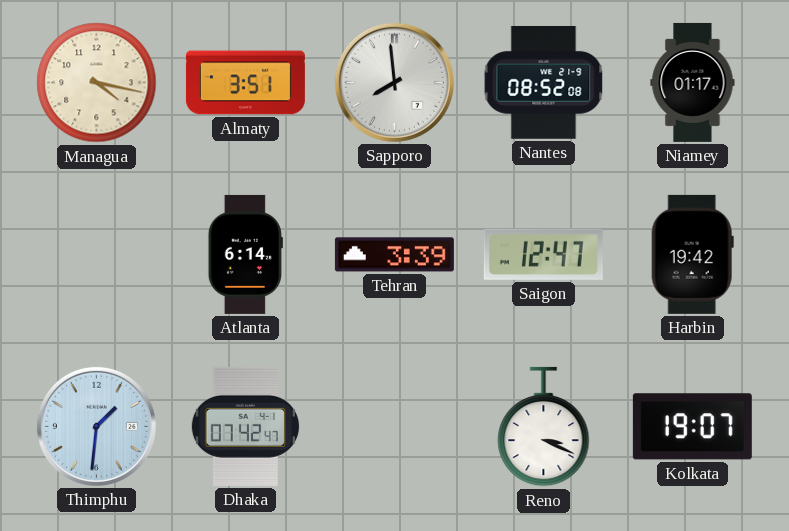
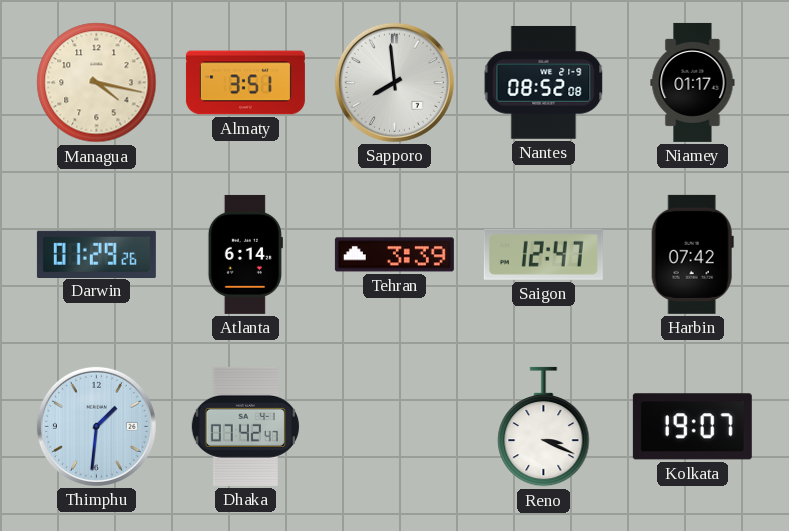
Darwin: none -> 01:29 (96, 254)
Harbin: 19:42 -> 07:42 (692, 254)
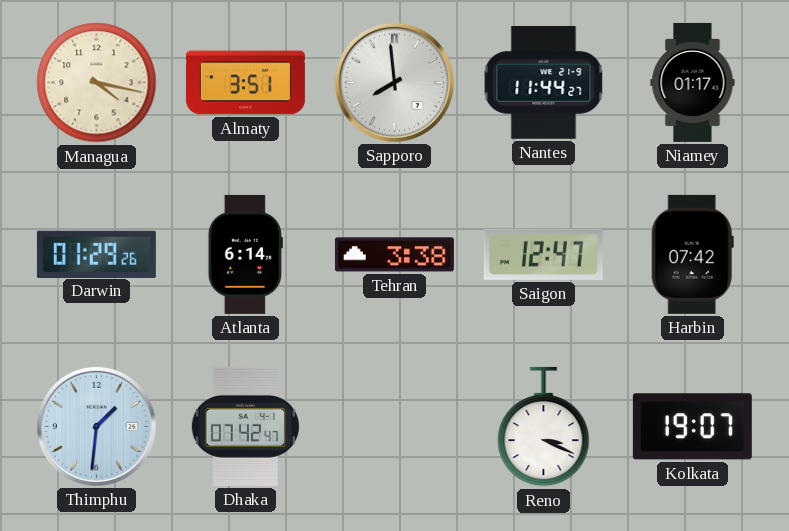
Nantes: 08:52 -> 11:44 (544, 83)
Tehran: 3:39 -> 3:38 (394, 255)
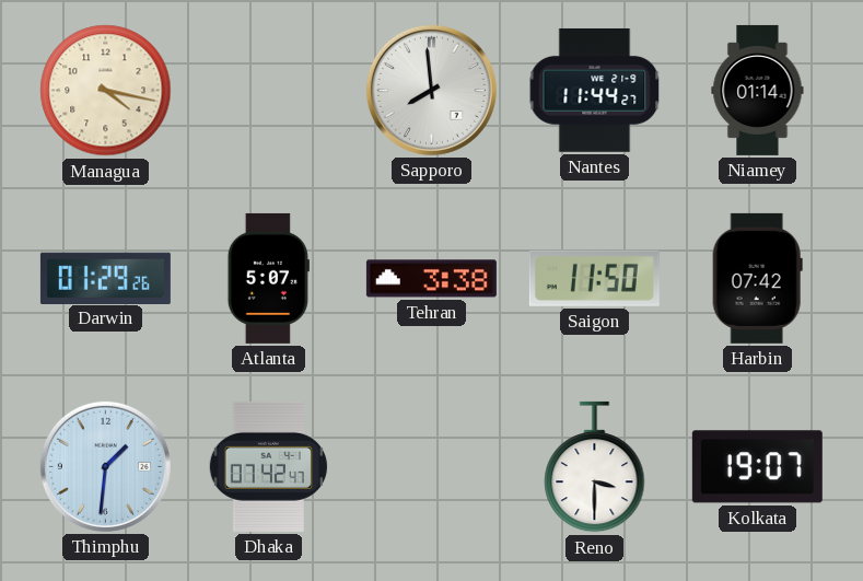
Almaty: 3:51 -> none (245, 83)
Niamey: 01:17 -> 01:14 (758, 90)
Atlanta: 6:14 -> 5:07 (268, 278)
Saigon: 12:47 -> 11:50 (594, 278)
Reno: 3:19 -> 3:30 (595, 467)
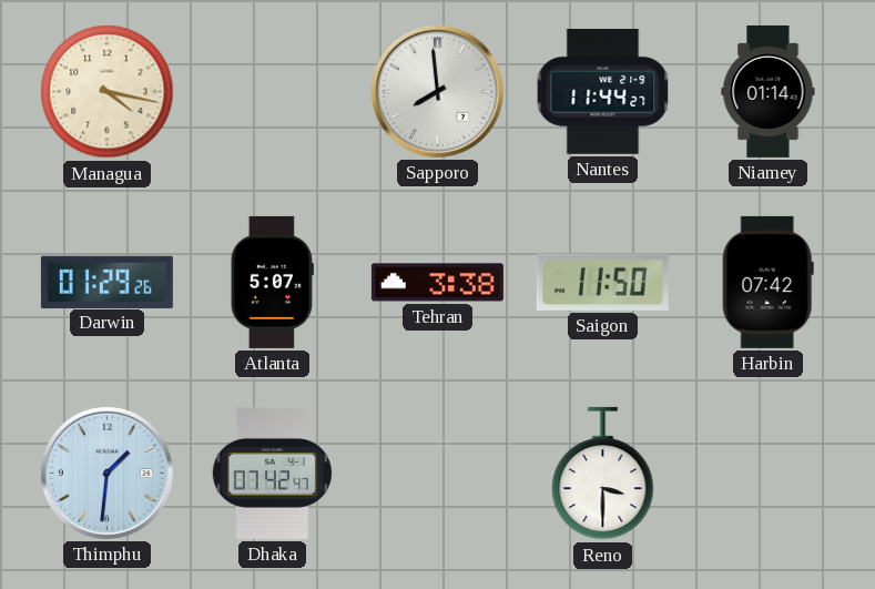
Kolkata: 19:07 -> none (757, 467)
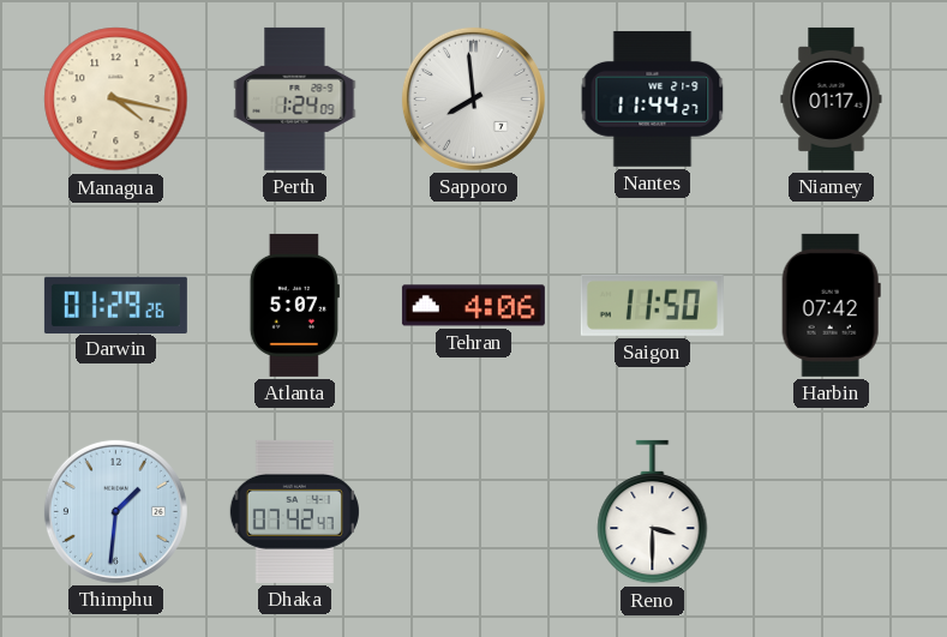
Perth: none -> 1:24 (295, 98)
Niamey: 01:14 -> 01:17 (832, 98)
Tehran: 3:38 -> 4:06 (473, 306)
